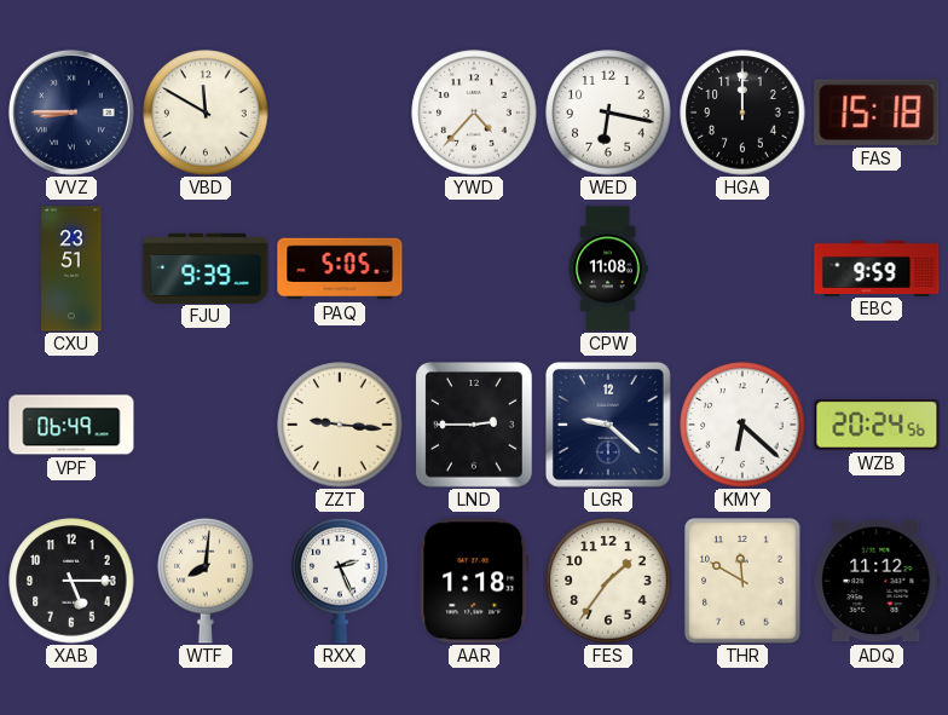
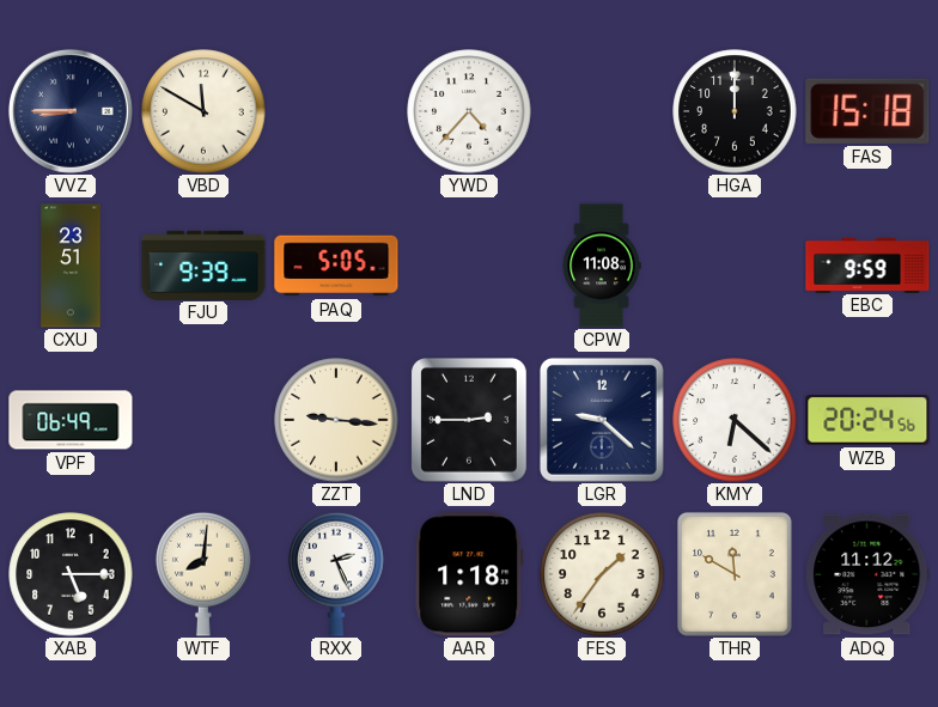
WED: 6:17 -> none (608, 113)
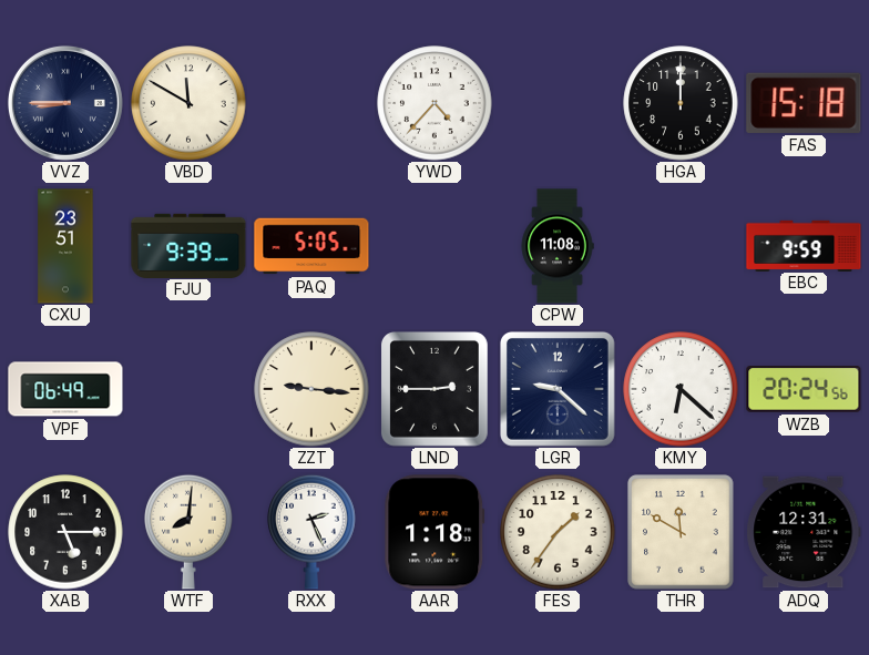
ADQ: 11:12 -> 12:31 (804, 532)
